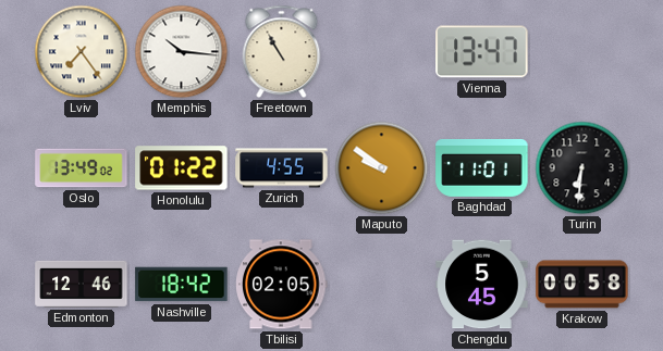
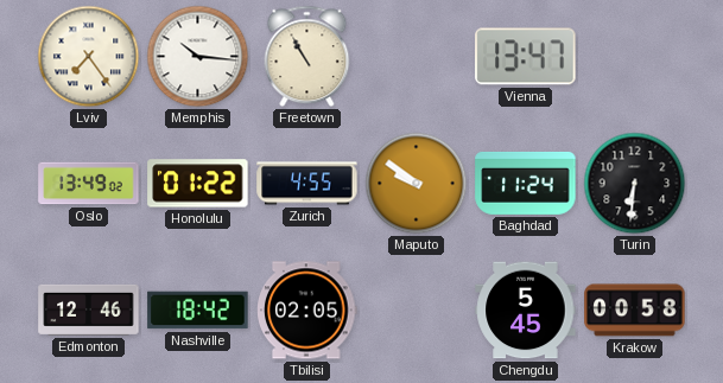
Baghdad: 11:01 -> 11:24 (526, 183)
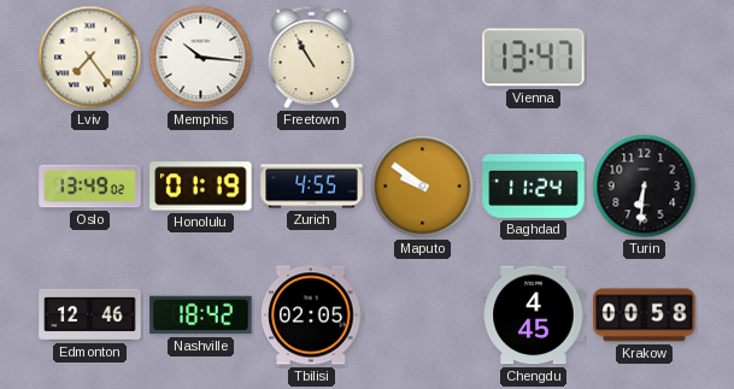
Honolulu: 01:22 -> 01:19 (201, 187)
Chengdu: 5:45 -> 4:45 (534, 316)
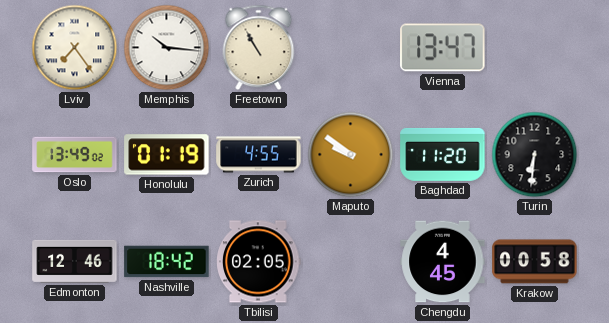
Baghdad: 11:24 -> 11:20 (443, 154)
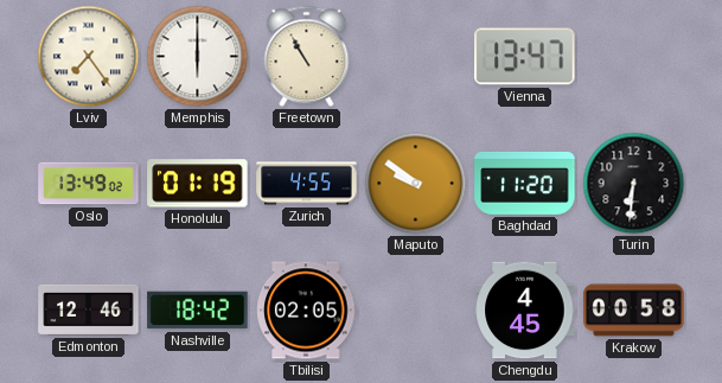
Memphis: 10:16 -> 6:00 (198, 57)
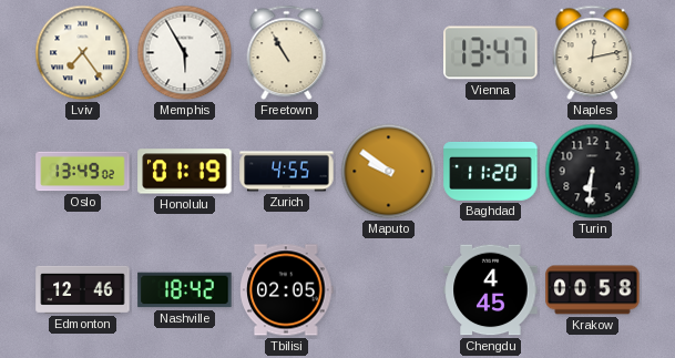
Memphis: 6:00 -> 5:55 (185, 53)
Naples: none -> 12:13 (593, 53)
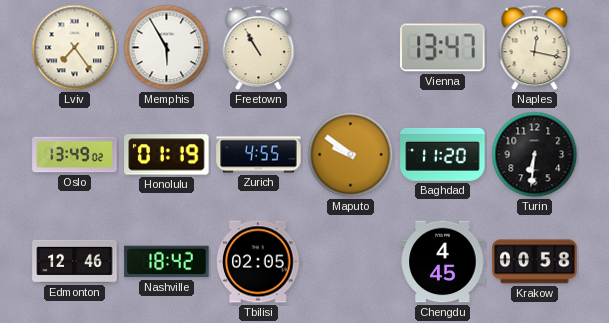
Naples: 12:13 -> 12:17 (535, 48)
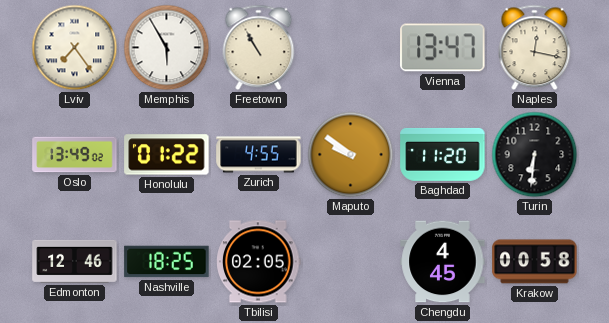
Honolulu: 01:19 -> 01:22 (167, 155)
Nashville: 18:42 -> 18:25 (167, 262)
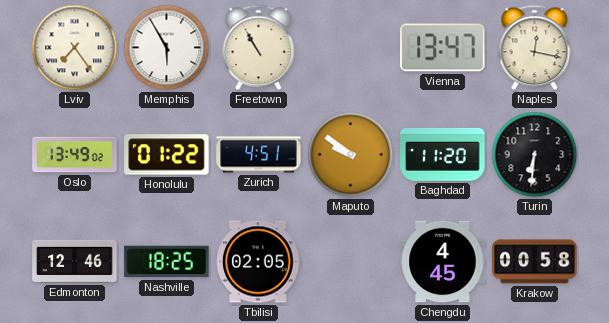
Zurich: 4:55 -> 4:51 (259, 155)
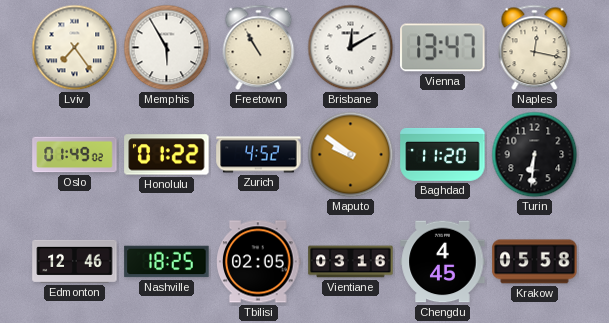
Brisbane: none -> 12:10 (351, 48)
Oslo: 13:49 -> 01:49 (75, 155)
Zurich: 4:51 -> 4:52 (259, 155)
Vientiane: none -> 03:16 (351, 262)
Krakow: 00:58 -> 05:58 (535, 262)
